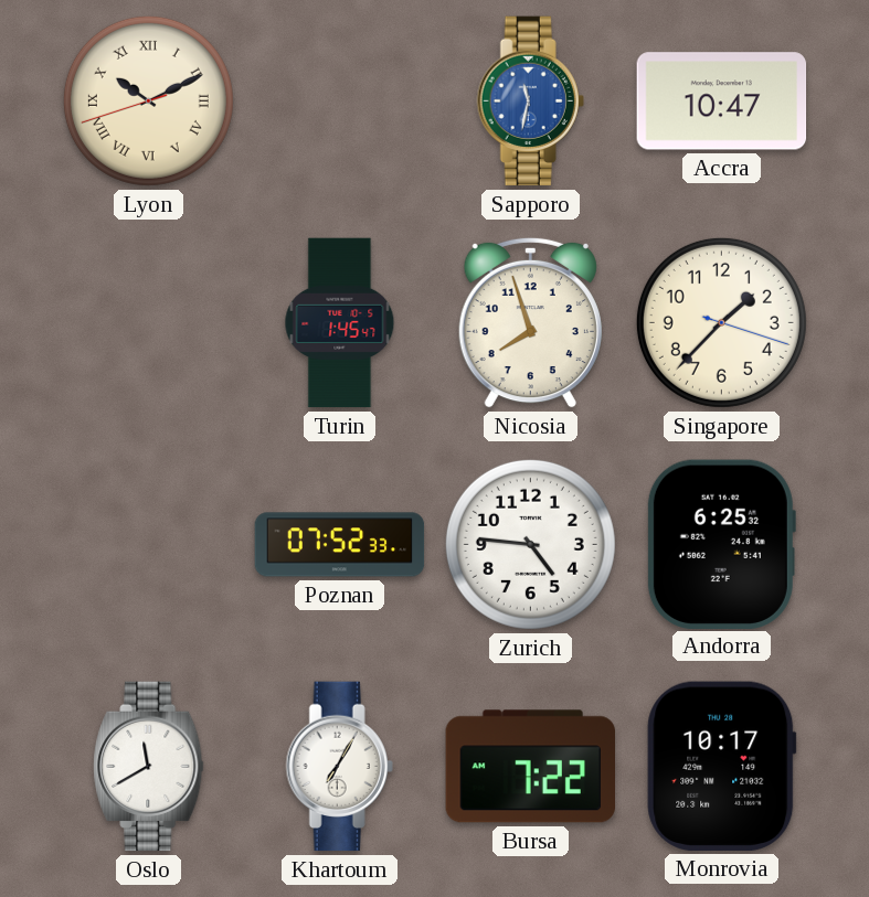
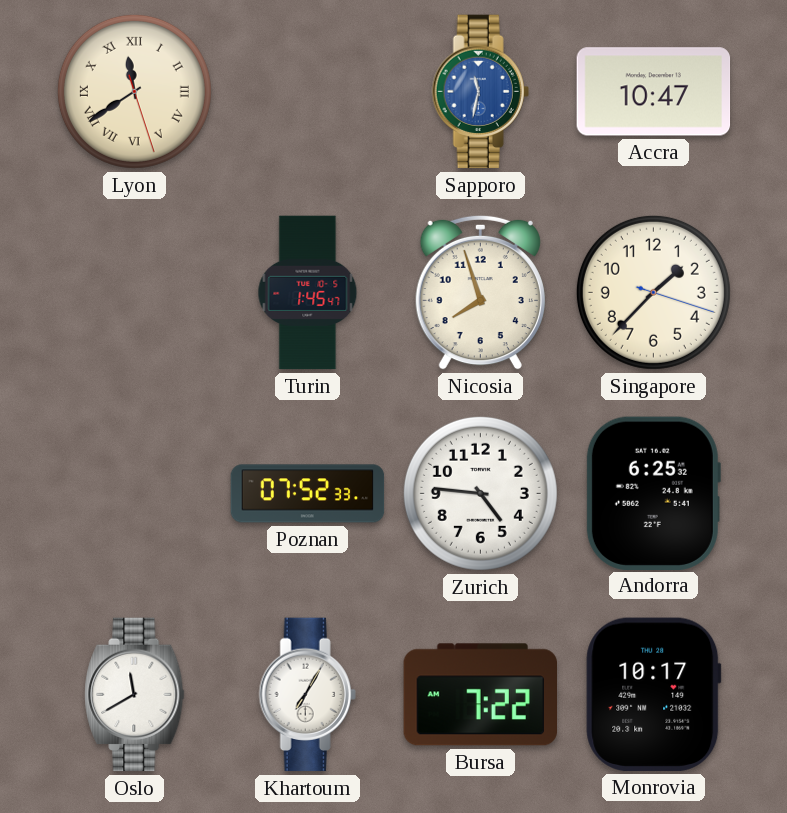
Lyon: 10:10 -> 11:39 (134, 91)
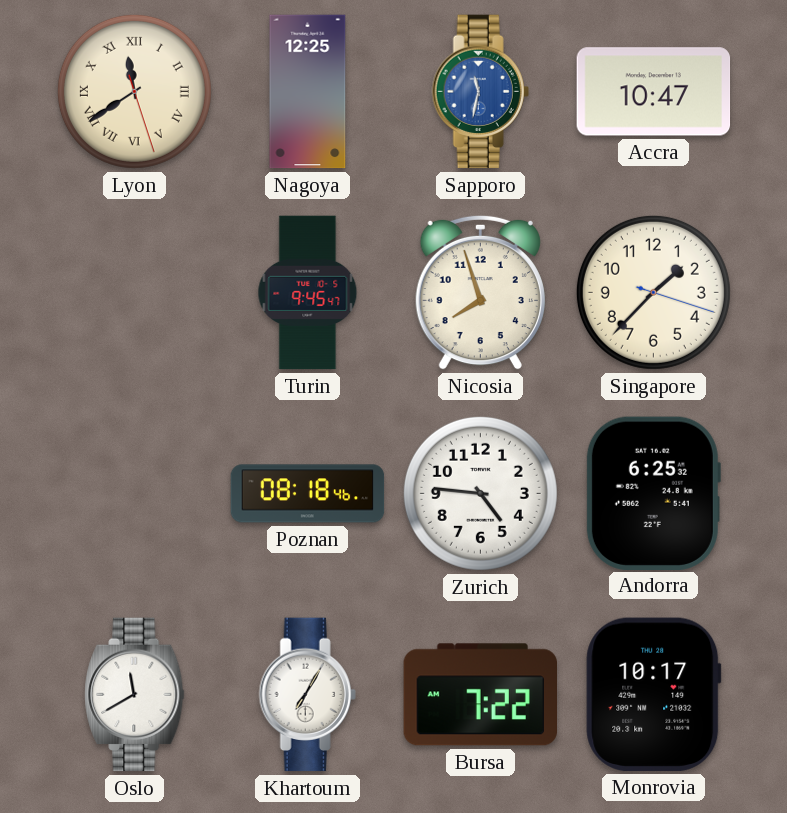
Nagoya: none -> 12:25 (308, 92)
Turin: 1:45 -> 9:45 (308, 293)
Poznan: 07:52 -> 08:18 (308, 494)
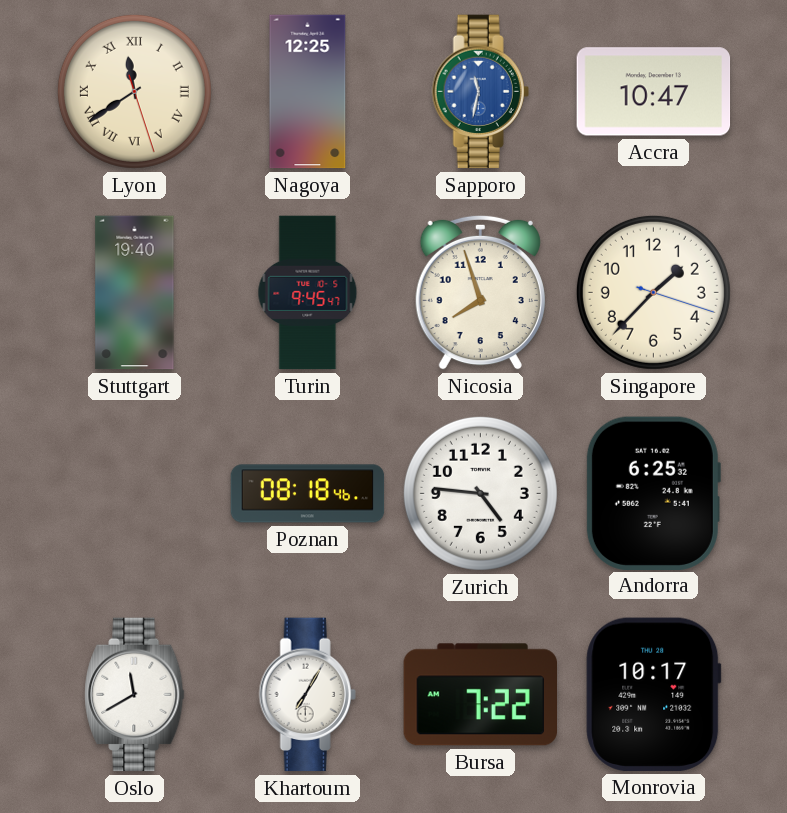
Stuttgart: none -> 19:40 (135, 293)
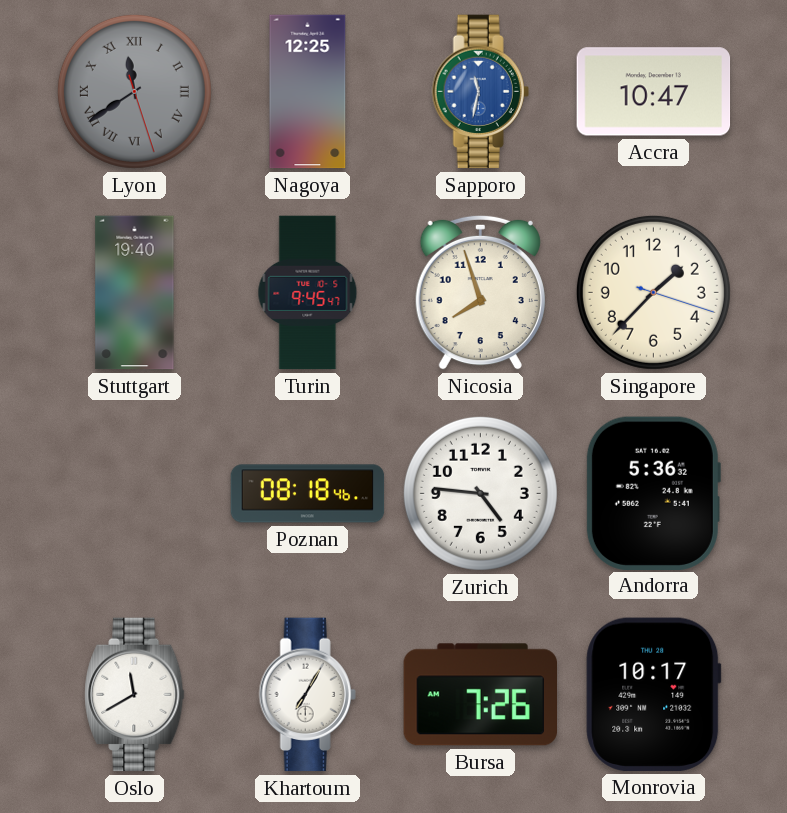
Lyon dial: cream -> grey (134, 91)
Andorra: 6:25 -> 5:36 (653, 493)
Bursa: 7:22 -> 7:26 (480, 695)
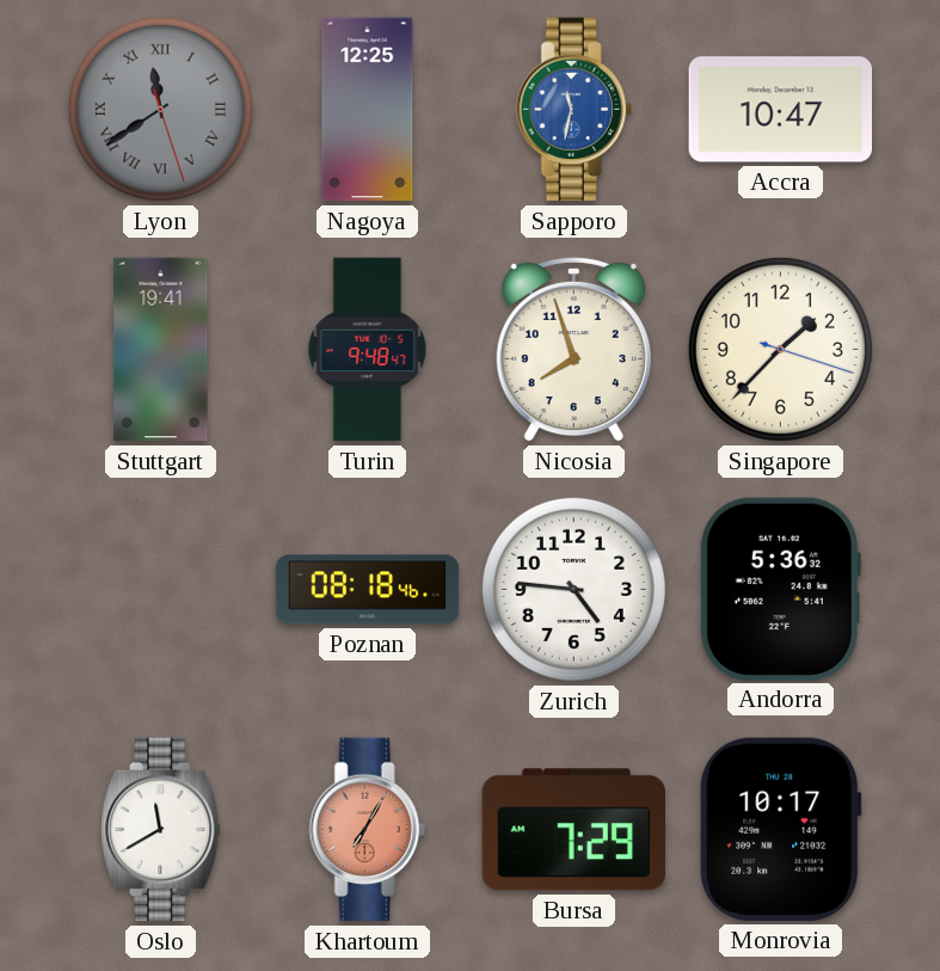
Stuttgart: 19:40 -> 19:41 (161, 350)
Turin: 9:45 -> 9:48 (368, 350)
Khartoum dial: white -> salmon (367, 830)
Bursa: 7:26 -> 7:29 (573, 830)
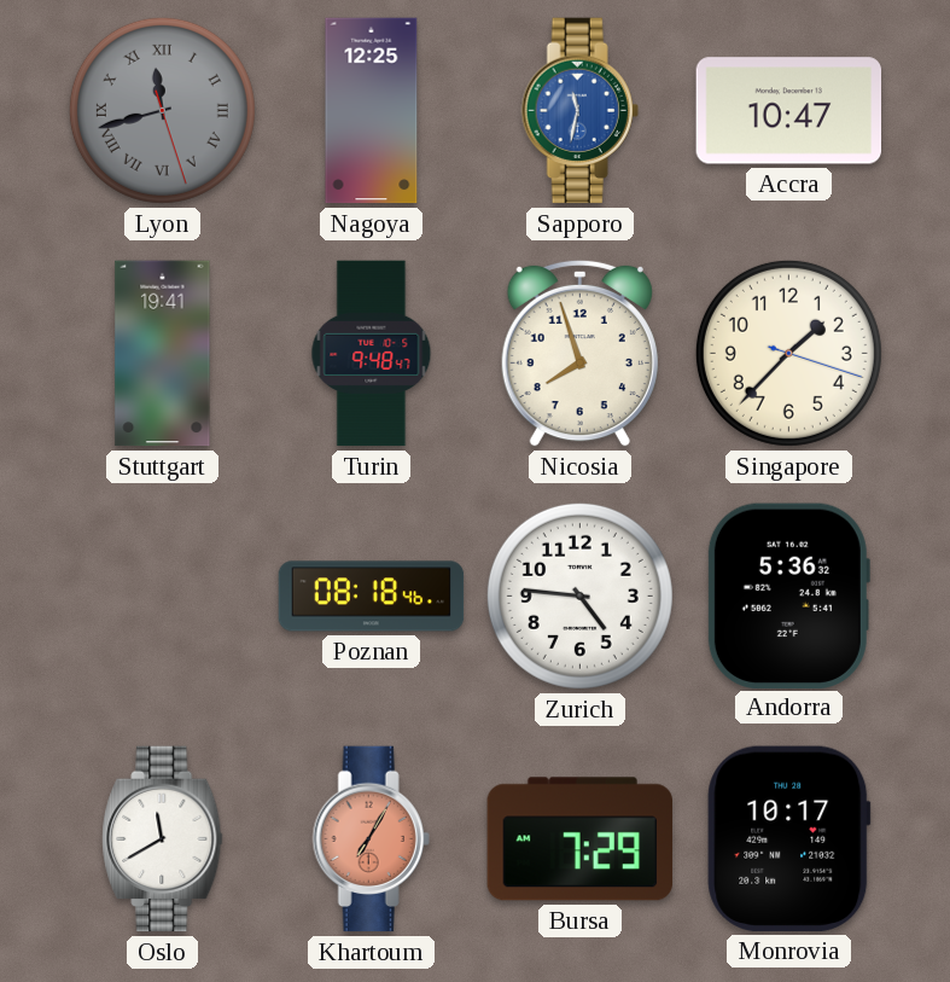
Lyon: 11:39 -> 11:42 (162, 110)
